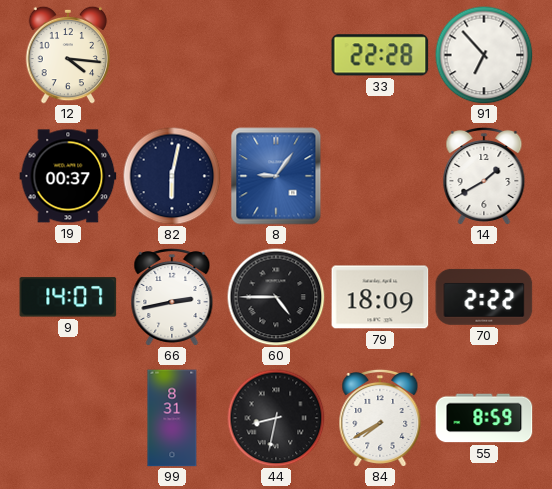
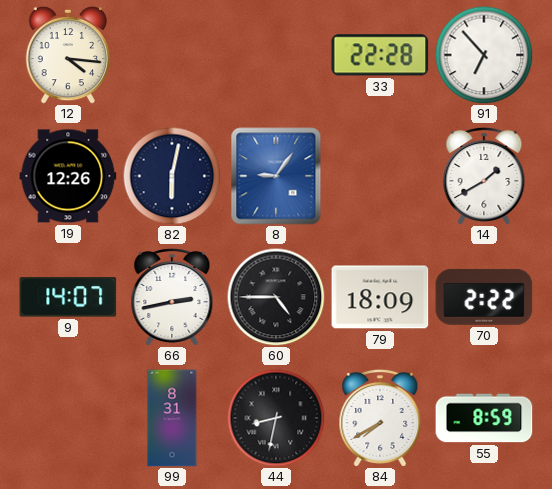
19: 00:37 -> 12:26 (68, 176)
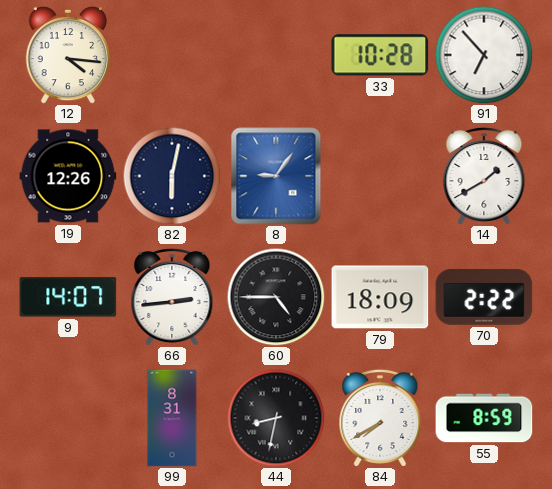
33: 22:28 -> 10:28 (380, 55)
66: 2:43 -> 2:44 (172, 297)
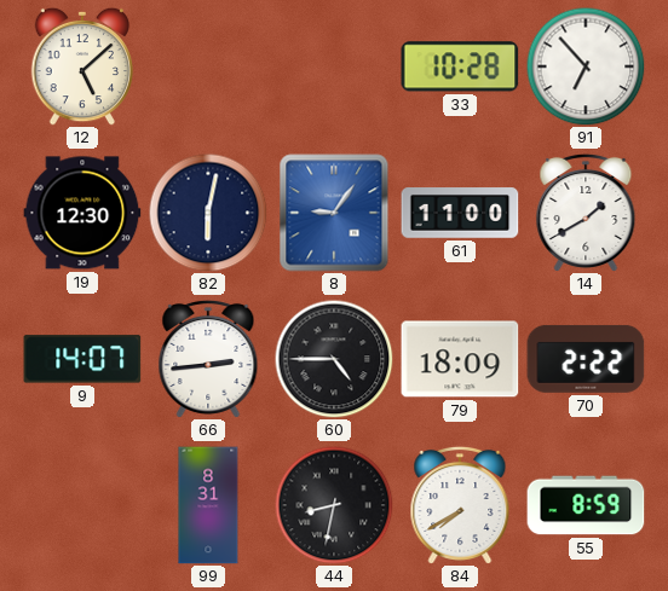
12: 4:16 -> 5:08 (82, 66)
19: 12:26 -> 12:30 (82, 213)
61: none -> 11:00 (460, 213)
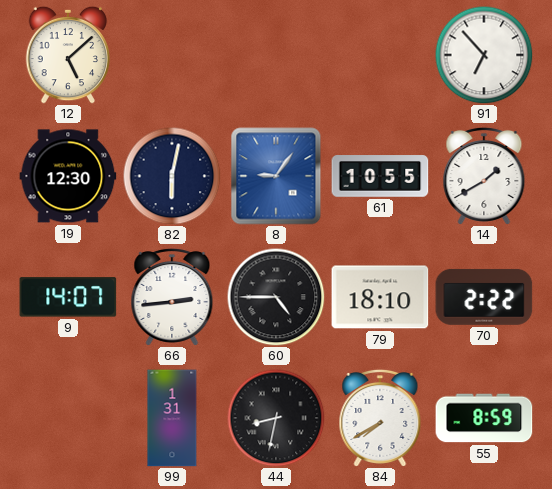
33: 10:28 -> none (460, 66)
61: 11:00 -> 10:55 (380, 176)
79: 18:09 -> 18:10 (380, 297)
99: 8:31 -> 1:31 (172, 418)
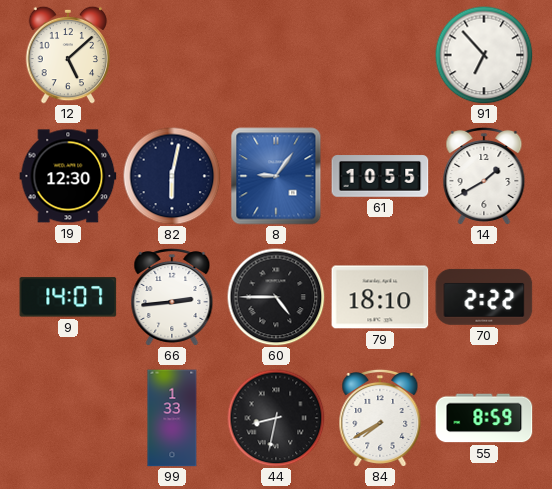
99: 1:31 -> 1:33 (172, 418)
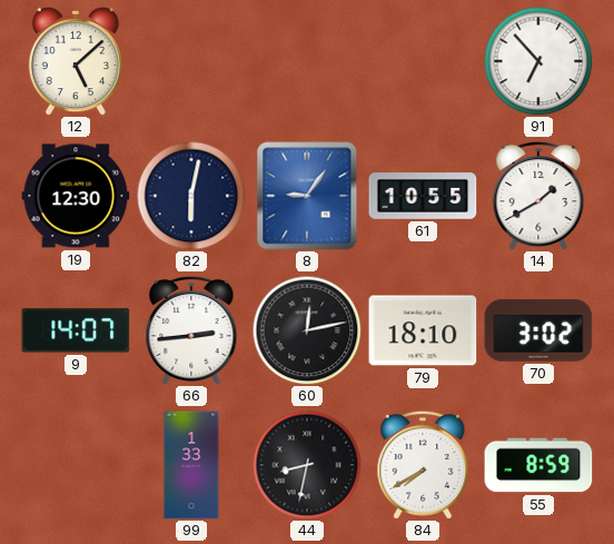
60: 4:45 -> 12:13 (307, 330)
70: 2:22 -> 3:02 (538, 330)
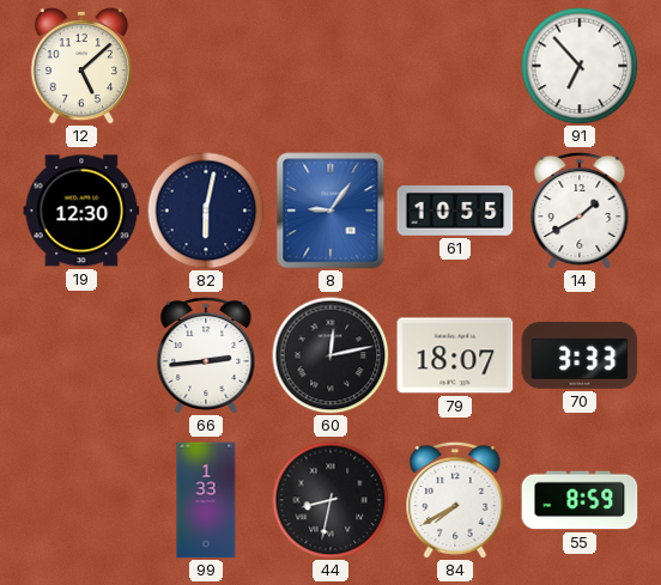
9: 14:07 -> none (76, 330)
79: 18:10 -> 18:07 (455, 355)
70: 3:02 -> 3:33 (580, 355)
